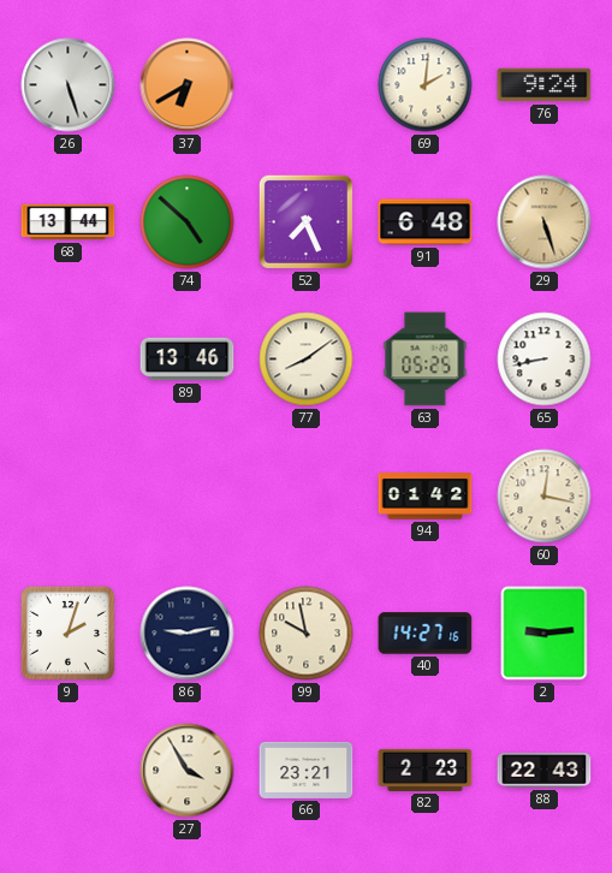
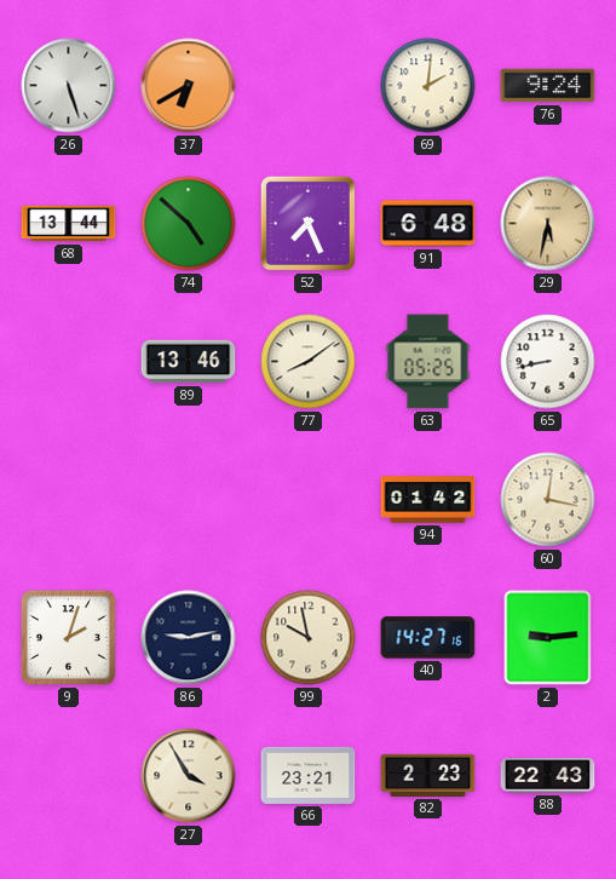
29: 5:27 -> 5:32 (548, 224)
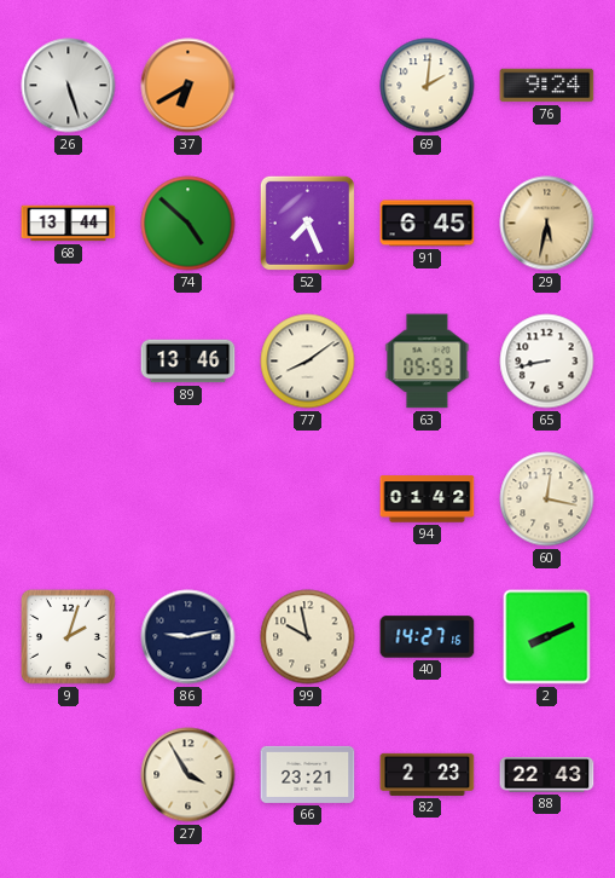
91: 6:48 -> 6:45 (428, 224)
63: 05:25 -> 05:53 (428, 362)
2: 9:14 -> 8:11 (547, 637)
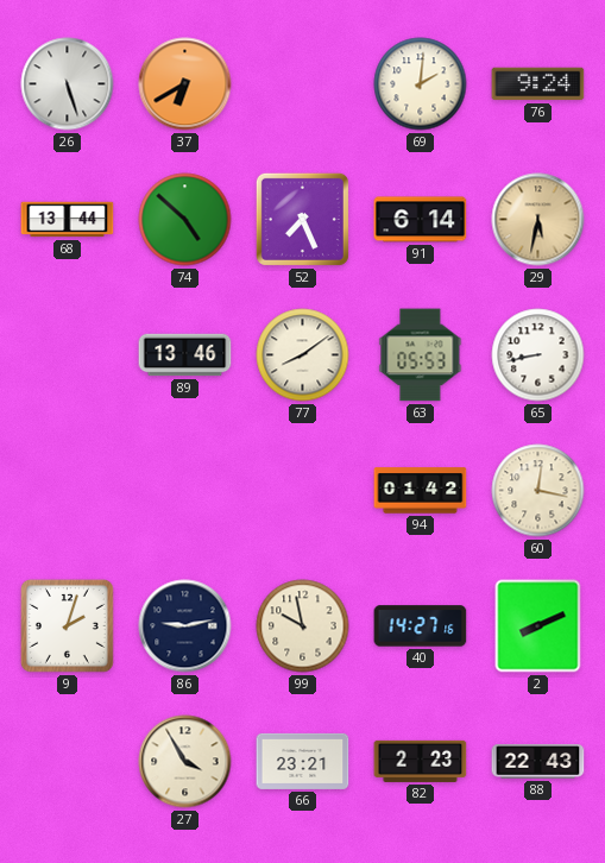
91: 6:45 -> 6:14 (421, 220)
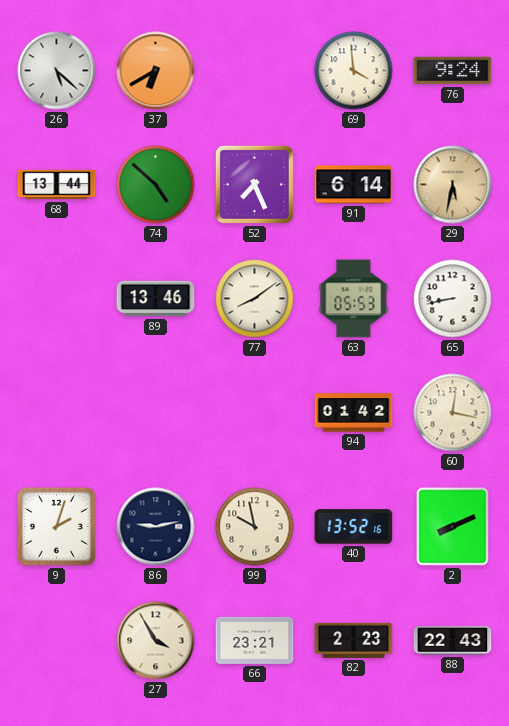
26: 5:27 -> 5:22 (57, 71)
69: 2:01 -> 3:59 (354, 71)
40: 14:27 -> 13:52 (354, 527)
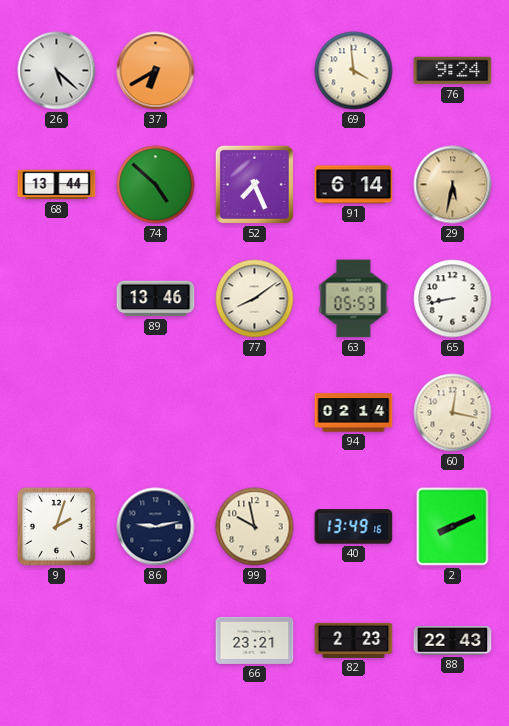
94: 01:42 -> 02:14 (354, 413)
40: 13:52 -> 13:49 (354, 527)
27: 3:55 -> none (156, 641)
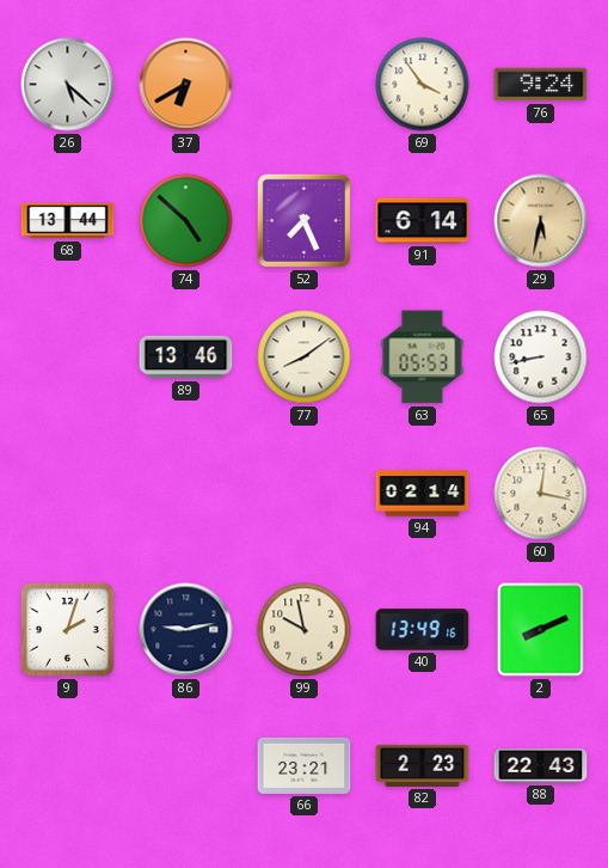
69: 3:59 -> 3:54 (423, 85)
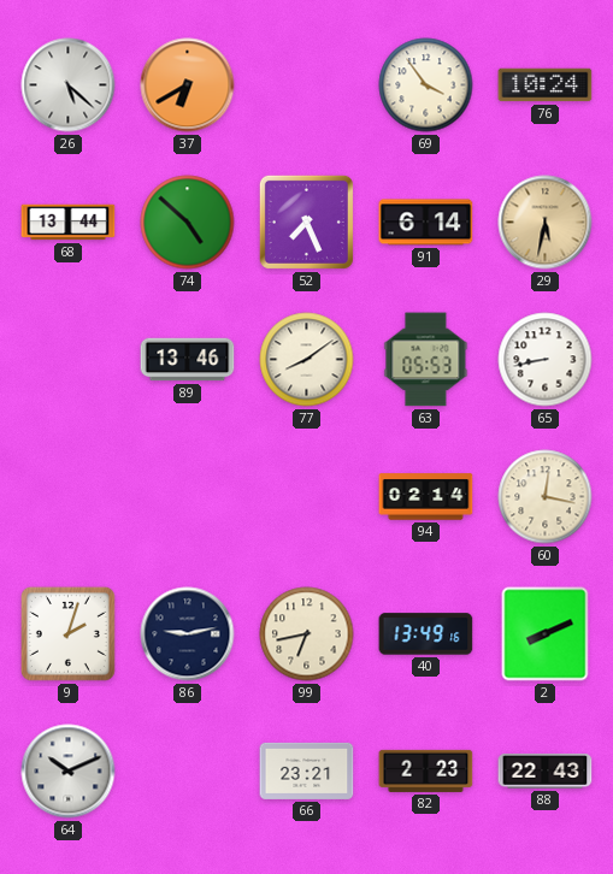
76: 9:24 -> 10:24 (546, 85)
99: 9:58 -> 6:43 (307, 634)
64: none -> 10:11 (69, 772)
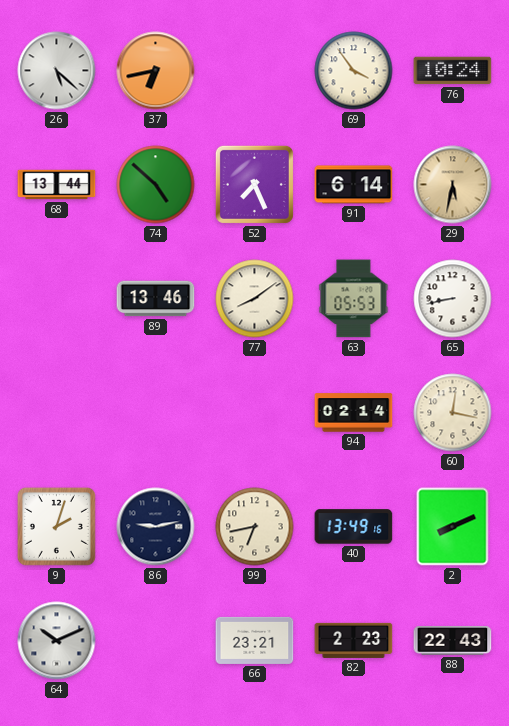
37: 6:40 -> 6:43 (156, 71)
